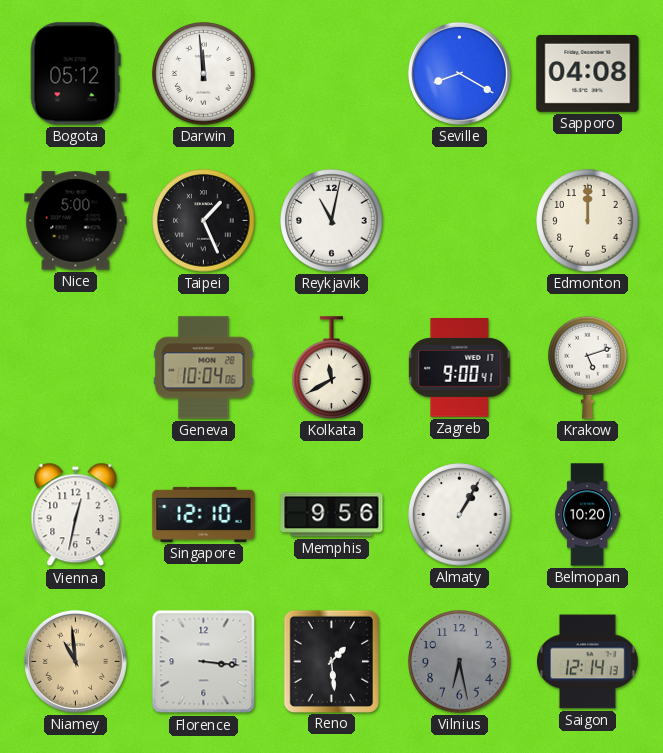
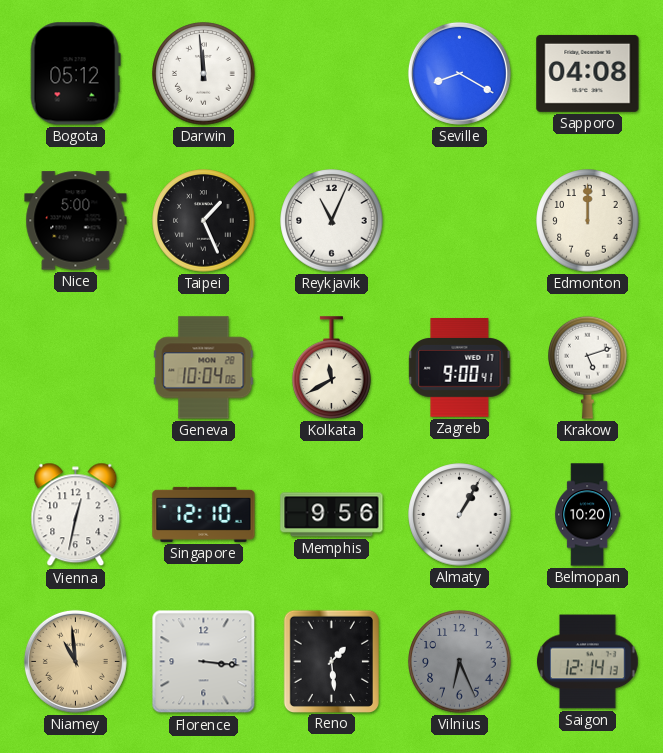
Reykjavik: 11:02 -> 11:04 (332, 221)
Vilnius: 6:28 -> 6:26 (460, 662)
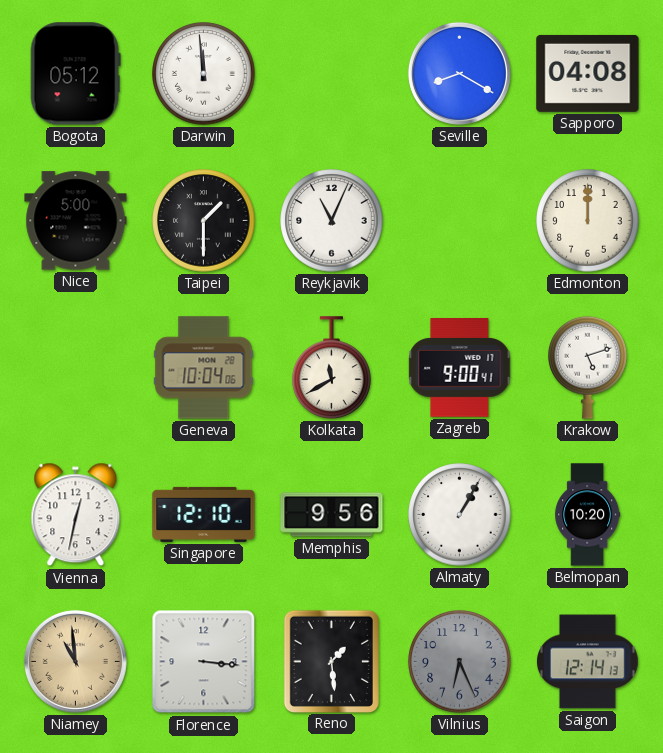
Taipei: 1:26 -> 1:30 (204, 221)
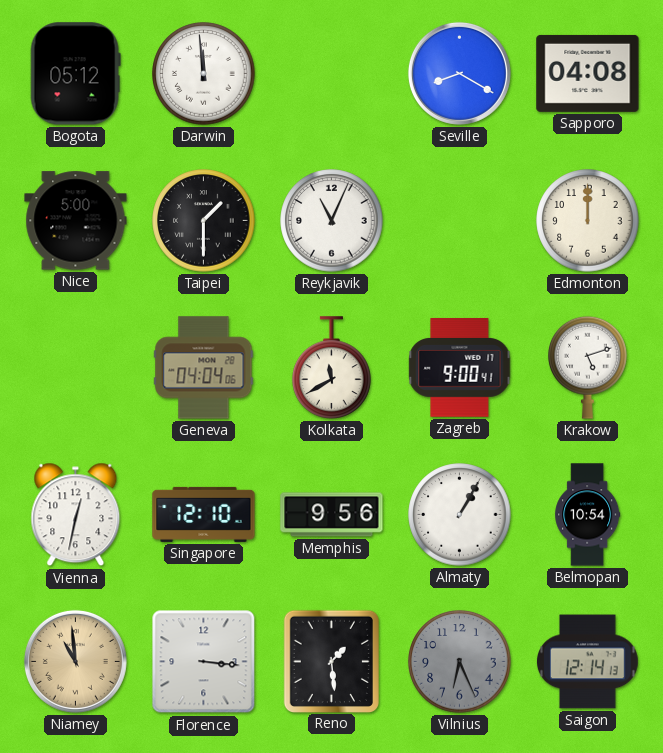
Geneva: 10:04 -> 04:04 (204, 368)
Belmopan: 10:20 -> 10:54 (588, 515)
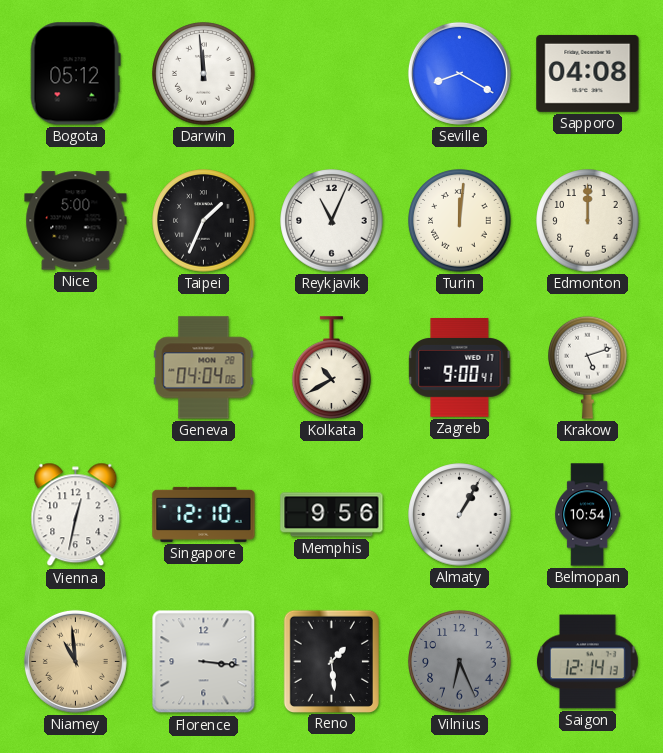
Taipei: 1:30 -> 1:34 (204, 221)
Turin: none -> 12:01 (460, 221)
Kolkata: 11:40 -> 10:40 (332, 368)
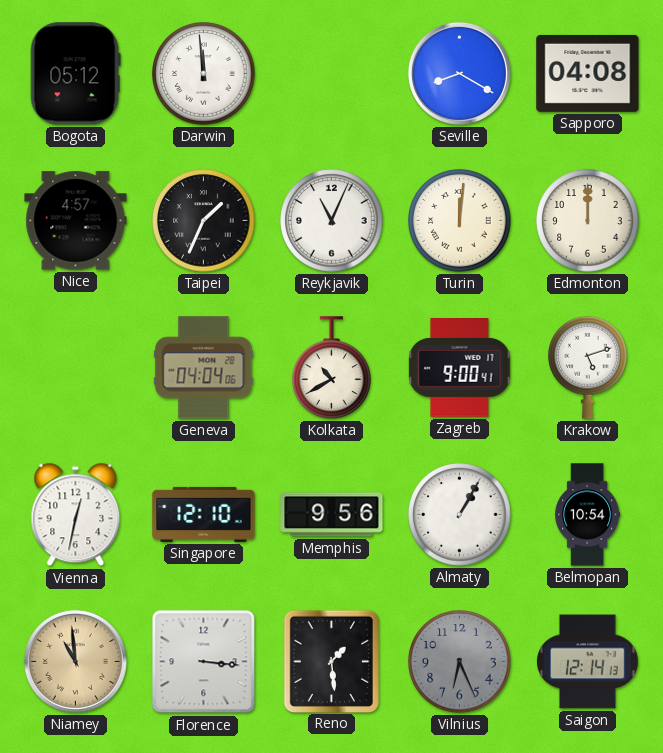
Nice: 5:00 -> 4:57 (76, 221)
